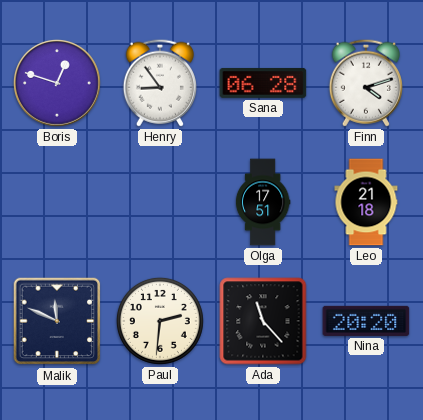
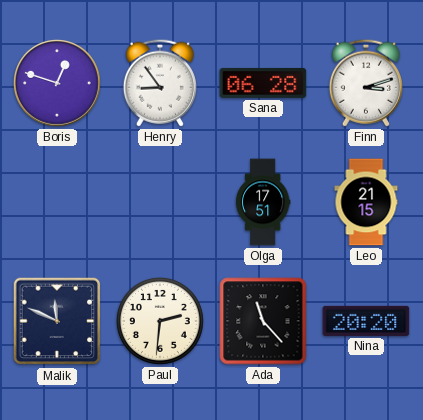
Finn: 4:12 -> 3:12 (366, 83)
Leo: 21:18 -> 21:15 (366, 202)
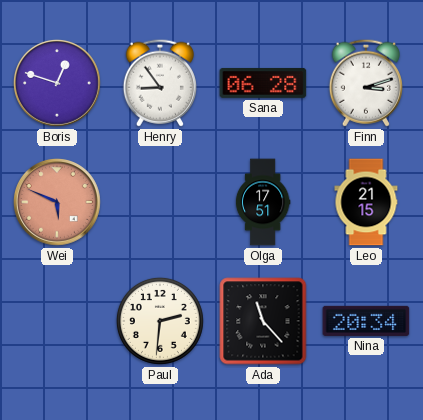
Wei: none -> 5:49 (57, 202)
Malik: 11:49 -> none (57, 321)
Nina: 20:20 -> 20:34 (366, 321)
